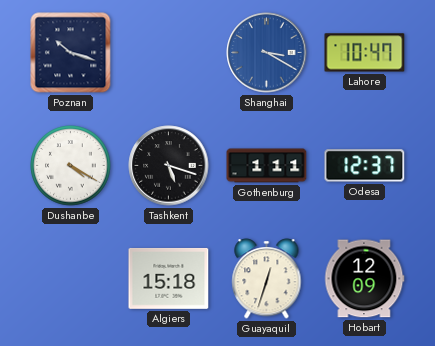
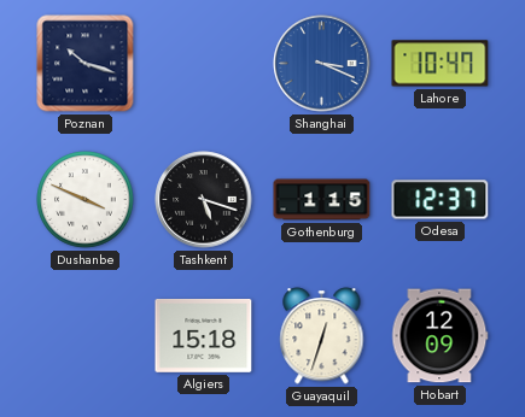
Shanghai: 3:20 -> 3:19 (322, 64)
Dushanbe: 4:20 -> 3:49 (86, 200)
Gothenburg: 1:11 -> 1:15 (322, 200)
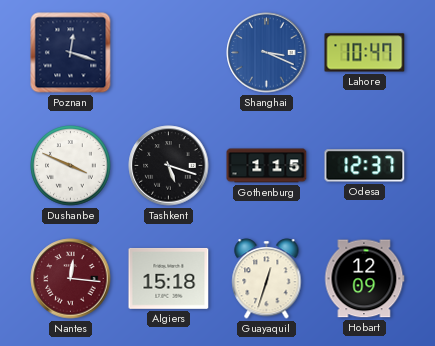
Poznan: 10:18 -> 12:18 (71, 53)
Nantes: none -> 12:16 (71, 279)
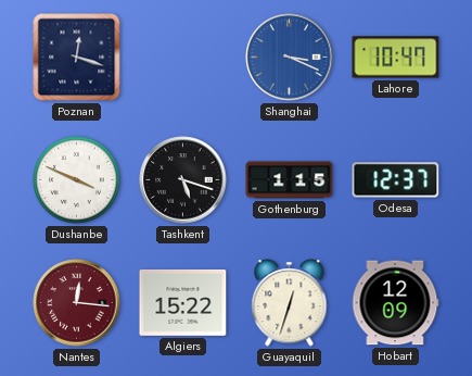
Algiers: 15:18 -> 15:22 (183, 302)
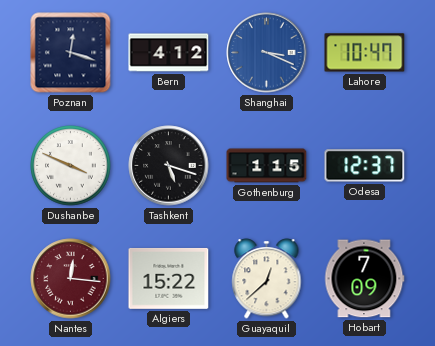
Bern: none -> 4:12 (169, 53)
Guayaquil: 12:33 -> 12:38 (267, 279)
Hobart: 12:09 -> 7:09 (364, 279)
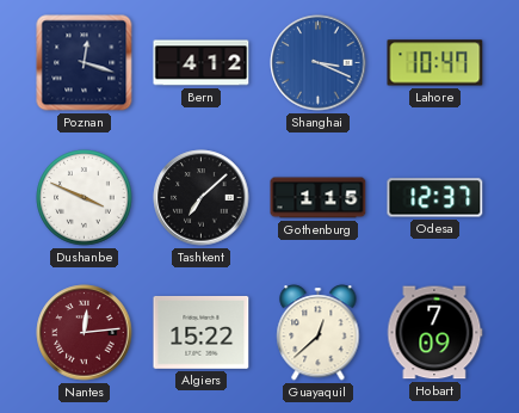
Tashkent: 5:18 -> 7:08 (202, 198)
Nantes: 12:16 -> 12:14 (85, 333)
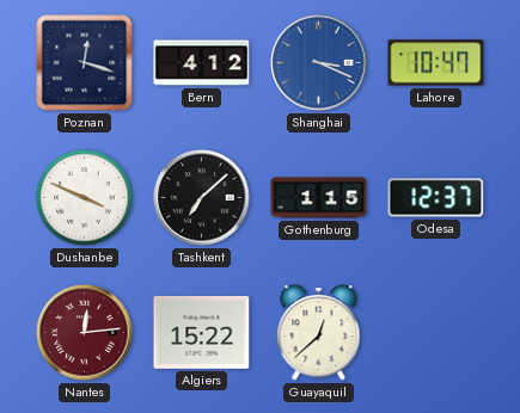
Hobart: 7:09 -> none (434, 333)
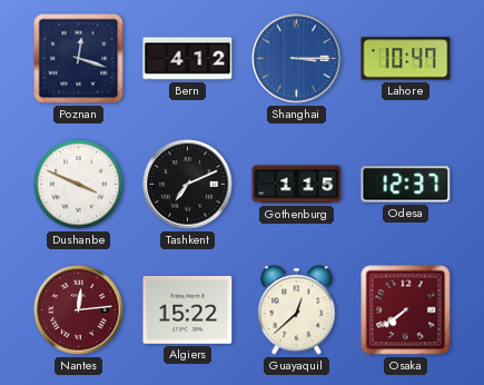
Shanghai: 3:19 -> 3:15 (297, 59)
Tashkent: 7:08 -> 7:11 (188, 185)
Osaka: none -> 7:39 (406, 310)
